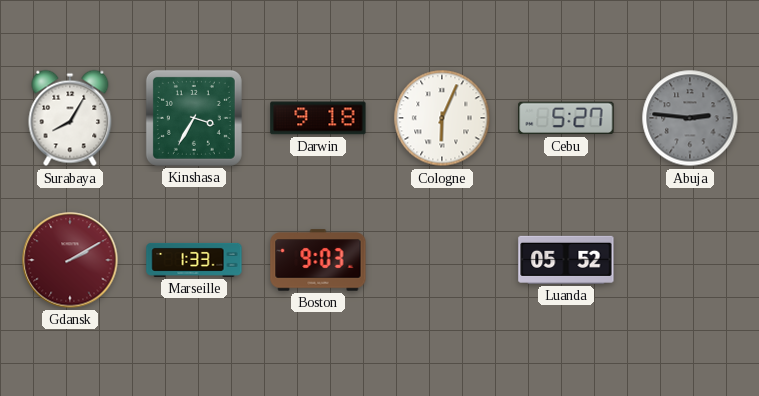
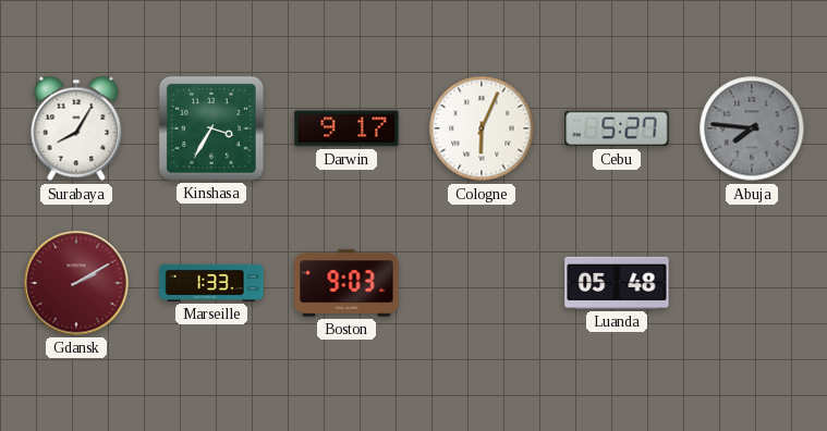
Darwin: 9:18 -> 9:17 (346, 128)
Abuja: 2:46 -> 7:46 (752, 128)
Luanda: 05:52 -> 05:48 (617, 283)
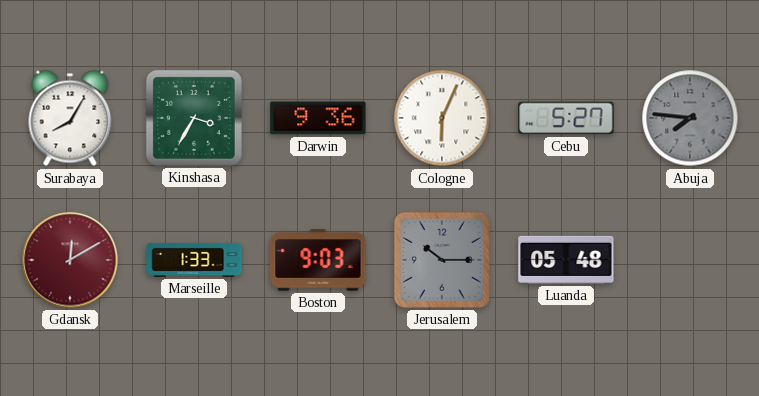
Darwin: 9:17 -> 9:36 (318, 118)
Gdansk: 2:10 -> 12:10 (70, 260)
Jerusalem: none -> 10:15 (442, 260)
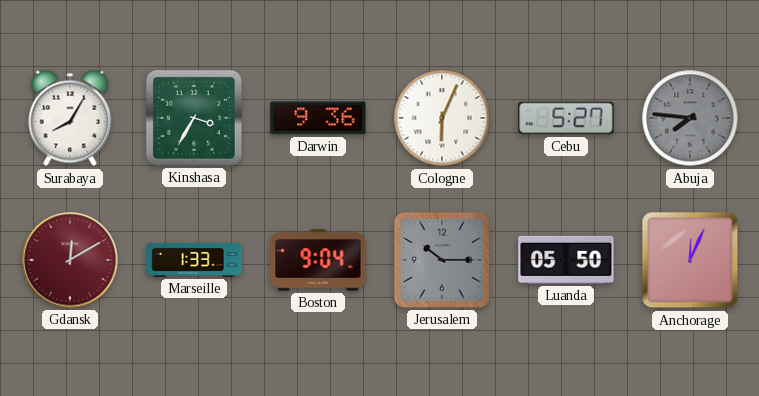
Boston: 9:03 -> 9:04 (318, 260)
Luanda: 05:48 -> 05:50 (566, 260)
Anchorage: none -> 12:04 (690, 260)
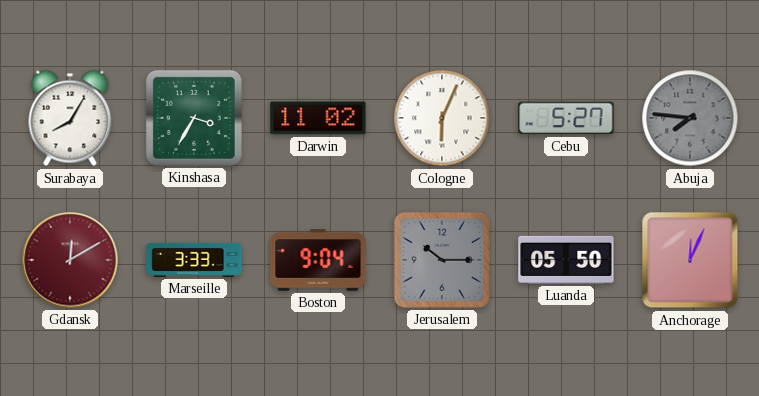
Darwin: 9:36 -> 11:02 (318, 118)
Marseille: 1:33 -> 3:33 (194, 260)
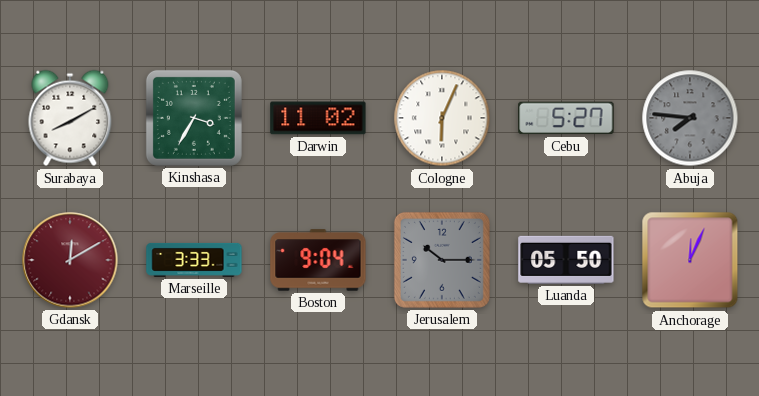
Surabaya: 8:05 -> 8:10 (70, 118)
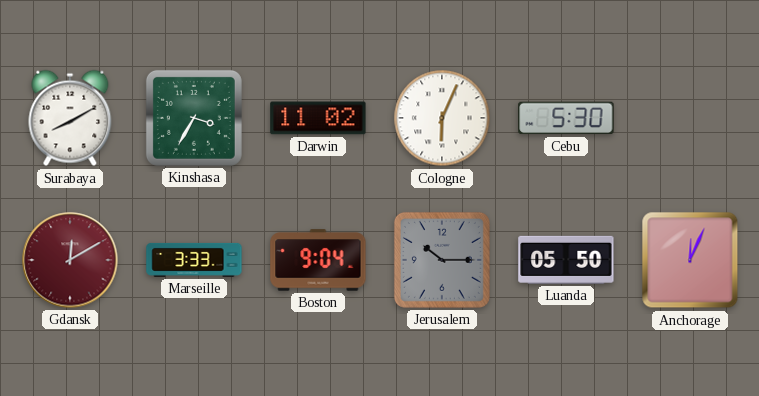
Cebu: 5:27 -> 5:30 (566, 118)
Abuja: 7:46 -> none (690, 118)
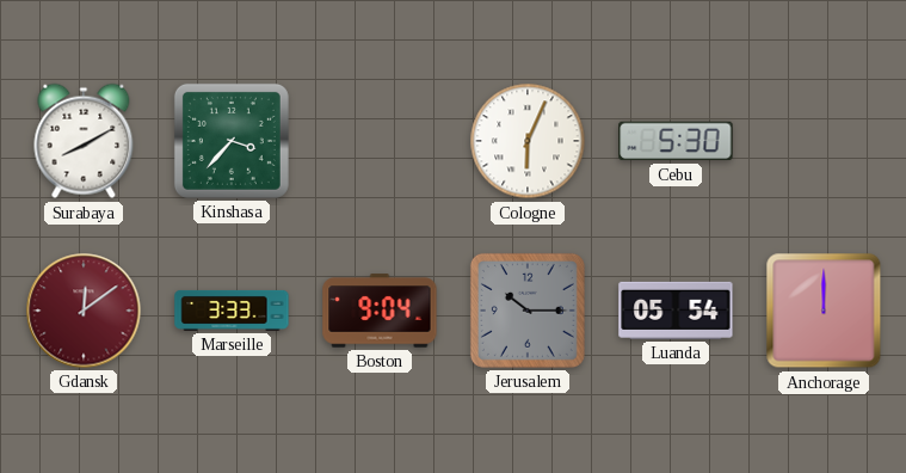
Kinshasa: 3:35 -> 3:37 (232, 141)
Darwin: 11:02 -> none (318, 118)
Gdansk: 12:10 -> 12:09 (84, 311)
Luanda: 05:50 -> 05:54 (676, 311)
Anchorage: 12:04 -> 12:00 (824, 311)
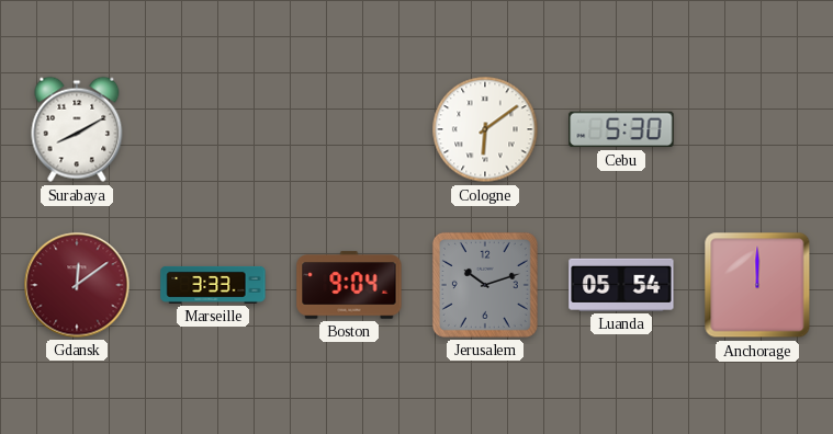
Kinshasa: 3:37 -> none (232, 141)
Cologne: 6:04 -> 6:09 (485, 129)
Jerusalem: 10:15 -> 10:12 (485, 285)
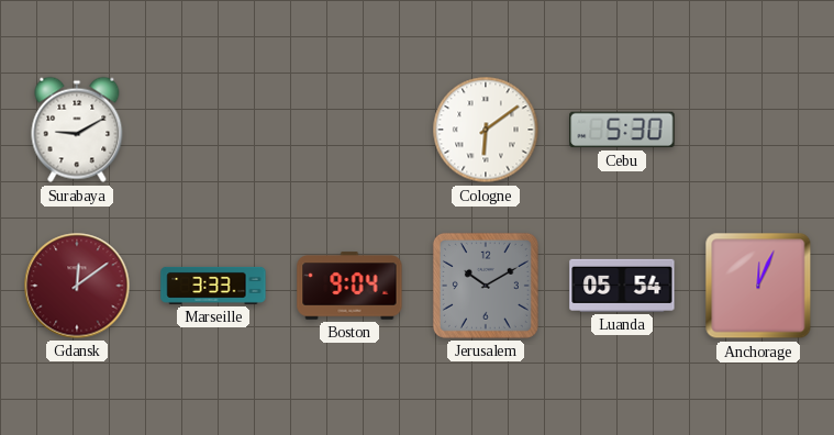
Surabaya: 8:10 -> 9:10 (77, 130)
Jerusalem: 10:12 -> 10:10 (486, 286)
Anchorage: 12:00 -> 12:04 (758, 286)
